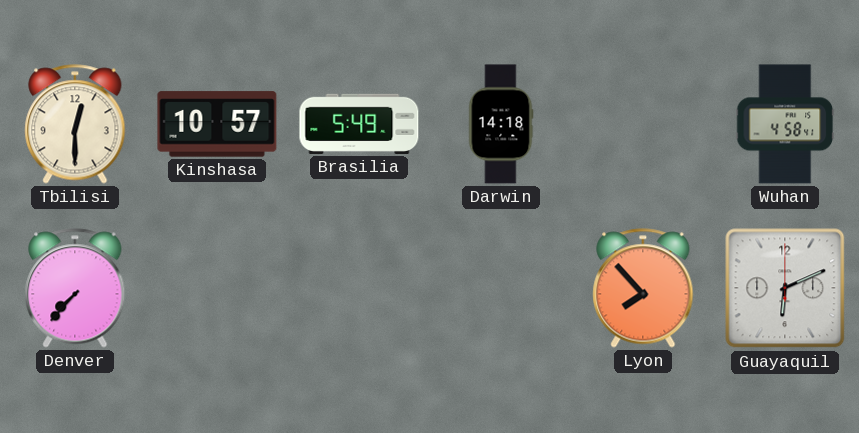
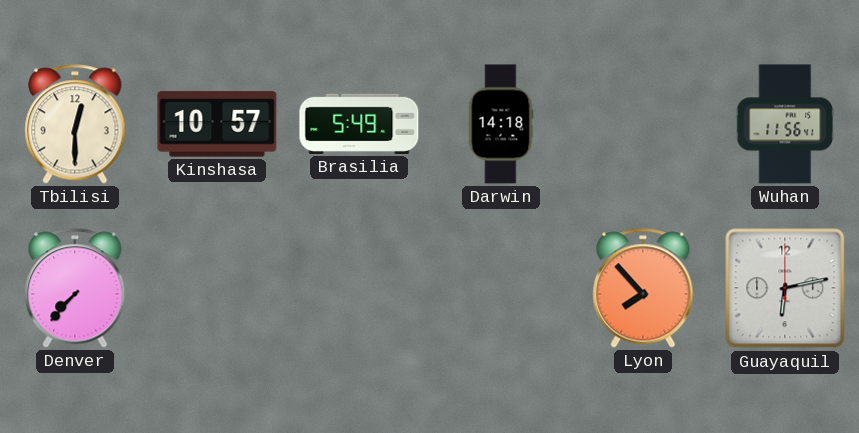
Wuhan: 4:58 -> 11:56 (785, 124)
Guayaquil: 6:11 -> 6:13 (785, 288)
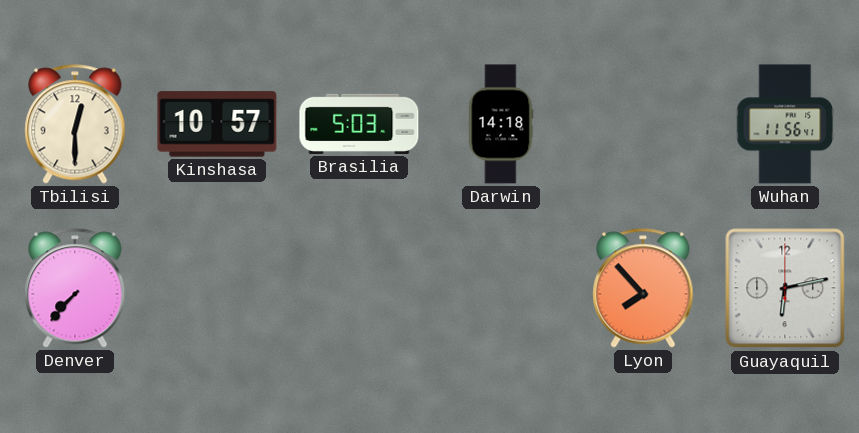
Brasilia: 5:49 -> 5:03 (359, 124)
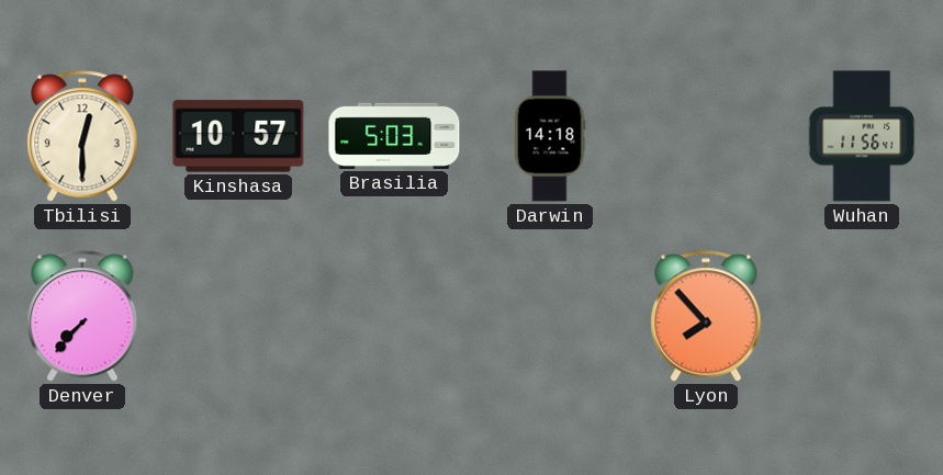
Guayaquil: 6:13 -> none (785, 288)
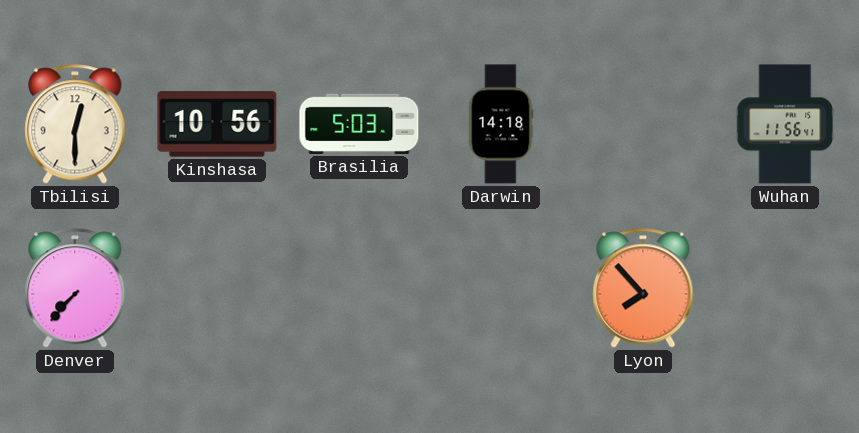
Kinshasa: 10:57 -> 10:56 (217, 124)
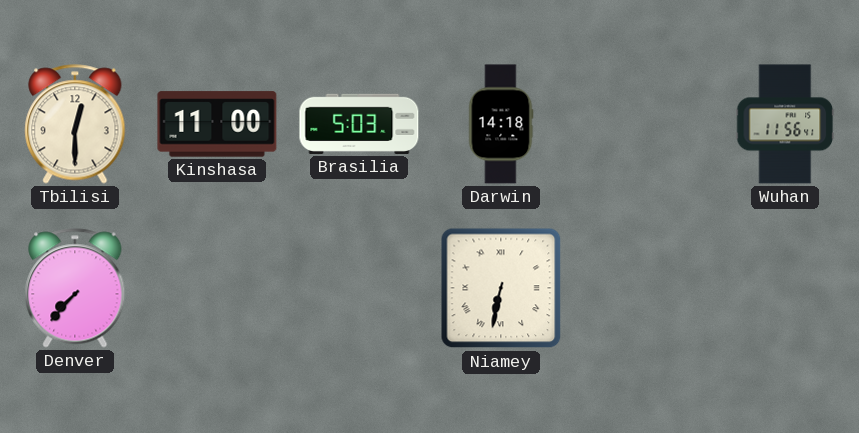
Kinshasa: 10:56 -> 11:00 (217, 124)
Niamey: none -> 6:32 (501, 288)
Lyon: 7:53 -> none (643, 288)
